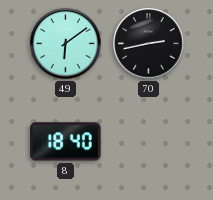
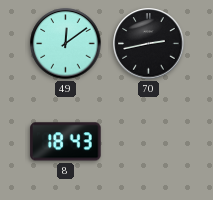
49: 6:09 -> 12:09 (66, 44)
8: 18:40 -> 18:43 (66, 142)
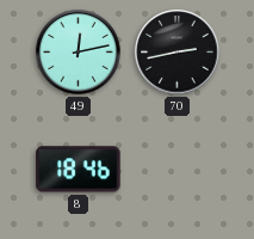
49: 12:09 -> 12:13 (79, 53)
8: 18:43 -> 18:46 (79, 170)
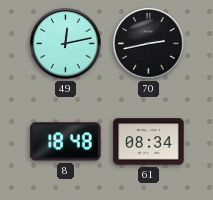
8: 18:46 -> 18:48 (66, 142)
61: none -> 08:34 (149, 142)
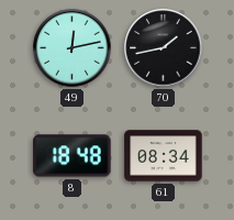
70: 2:43 -> 1:43 (164, 48)
